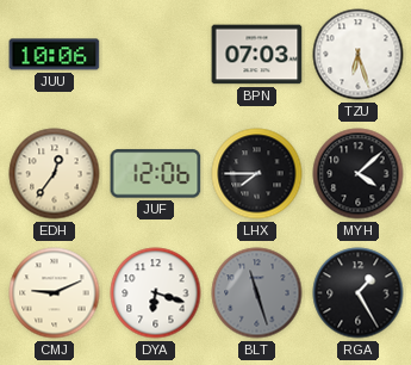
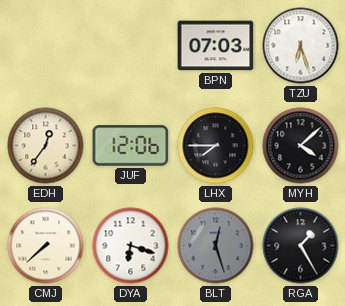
JUU: 10:06 -> none (55, 55)
CMJ: 9:11 -> 7:38 (46, 246)
BLT: 11:27 -> 12:27 (216, 246)
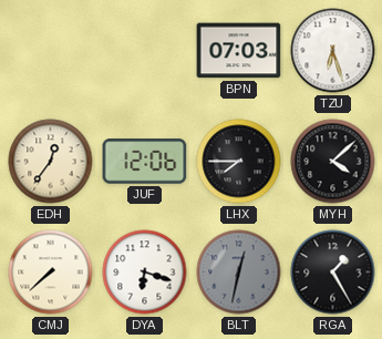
BLT: 12:27 -> 12:32 (239, 273)
